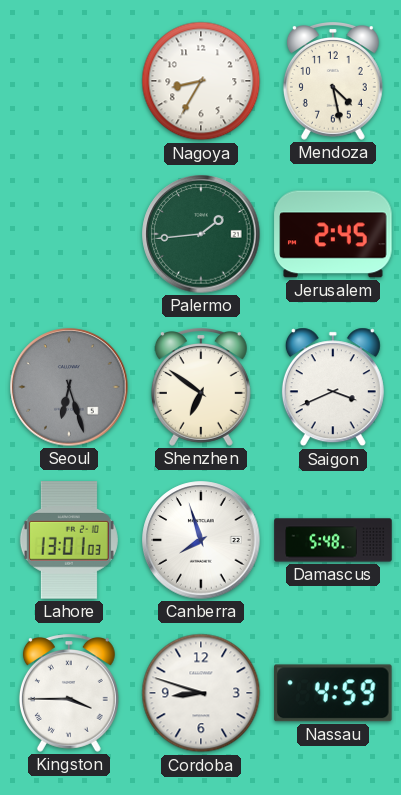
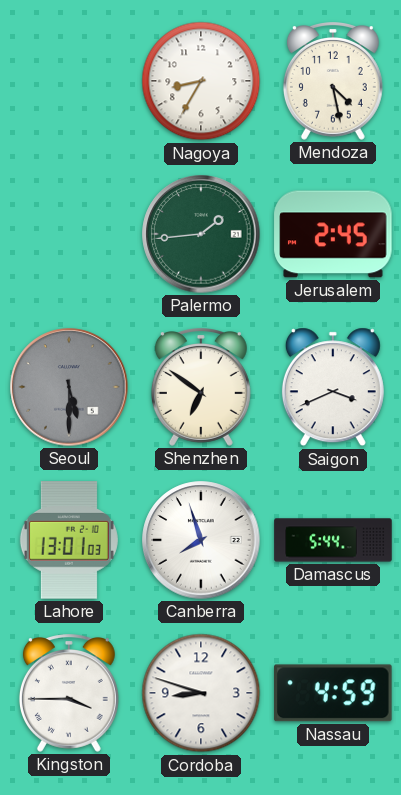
Seoul: 6:27 -> 5:30 (69, 387)
Damascus: 5:48 -> 5:44 (333, 540)
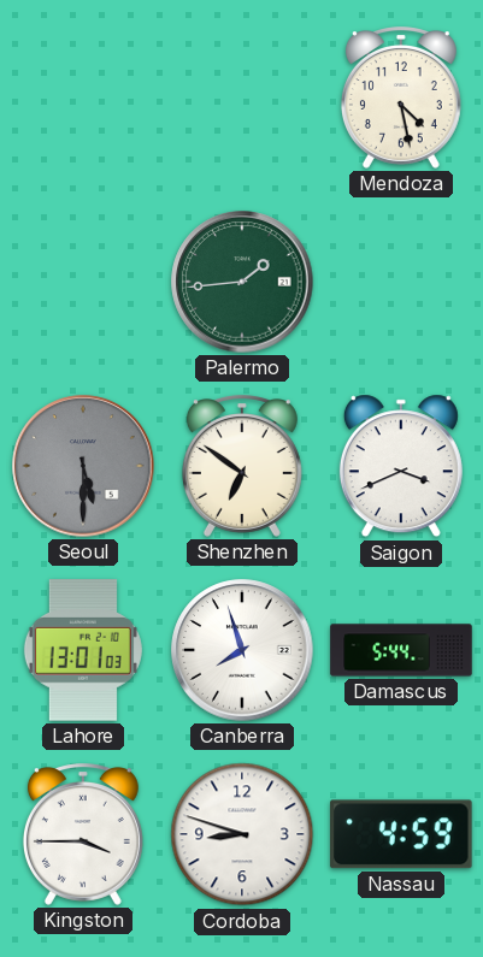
Nagoya: 8:35 -> none (201, 81)
Jerusalem: 2:45 -> none (333, 234)
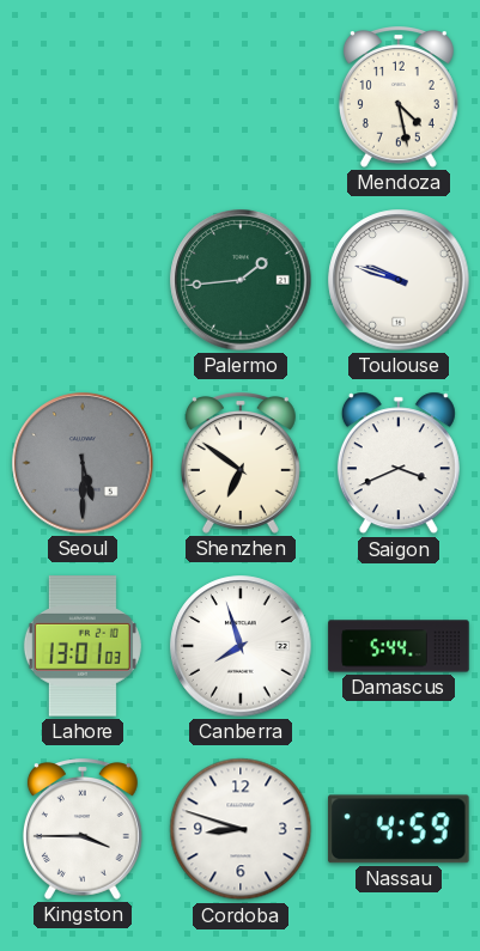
Toulouse: none -> 9:48 (399, 280)
